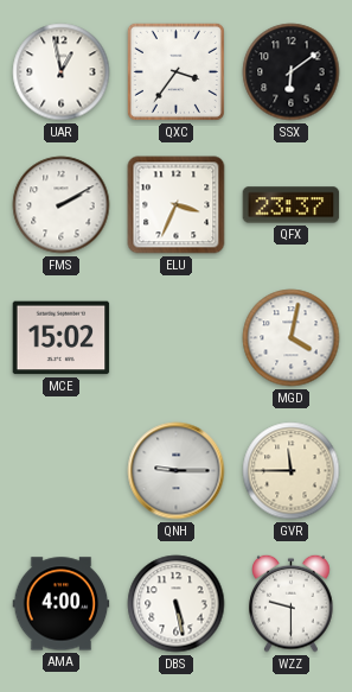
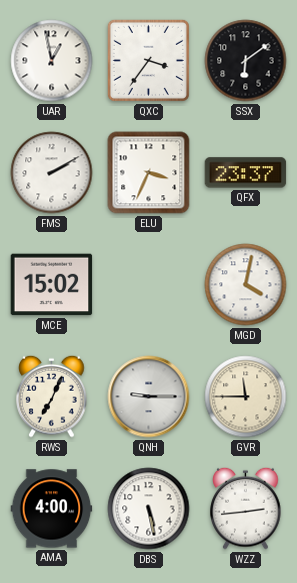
RWS: none -> 7:04 (52, 396)
WZZ: 9:30 -> 2:44 (246, 508)
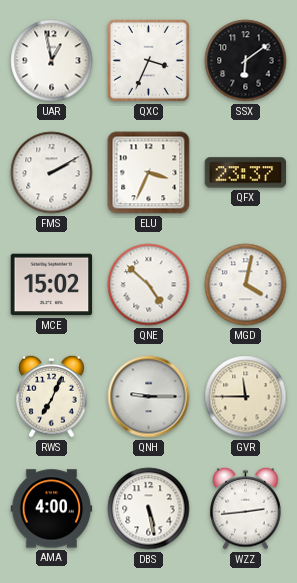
QXC: 3:36 -> 3:34 (148, 60)
QNE: none -> 4:52 (149, 285)
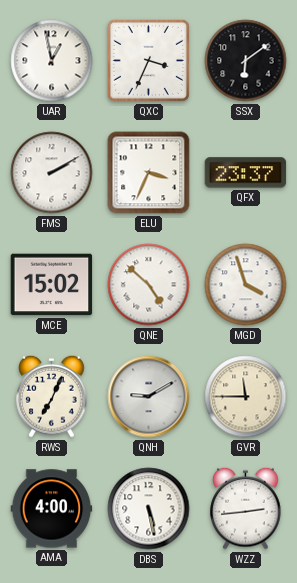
MGD: 4:02 -> 3:57 (246, 285)
QNH: 9:15 -> 9:10 (149, 397)
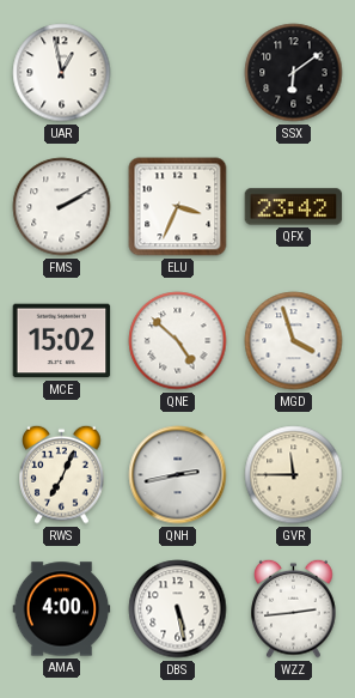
QXC: 3:34 -> none (148, 60)
QFX: 23:37 -> 23:42 (294, 207)
QNH: 9:10 -> 2:43 (178, 475)
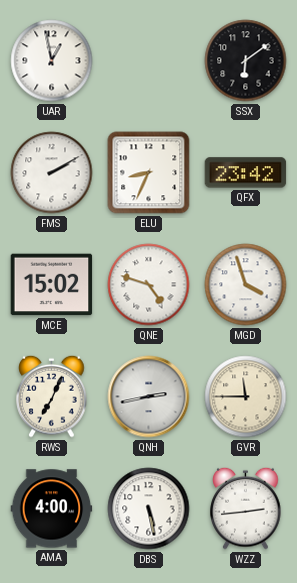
ELU: 3:34 -> 8:34 (149, 173)
QNE: 4:52 -> 4:48 (149, 285)
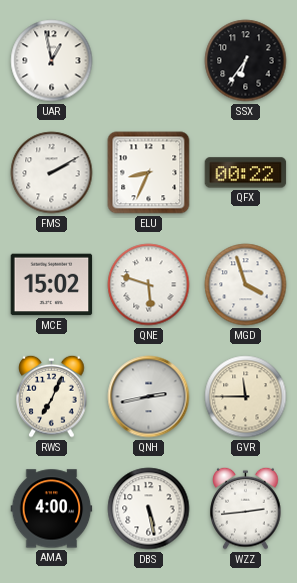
SSX: 6:09 -> 6:36 (246, 61)
QFX: 23:42 -> 00:22 (246, 173)
QNE: 4:48 -> 5:48 (149, 285)
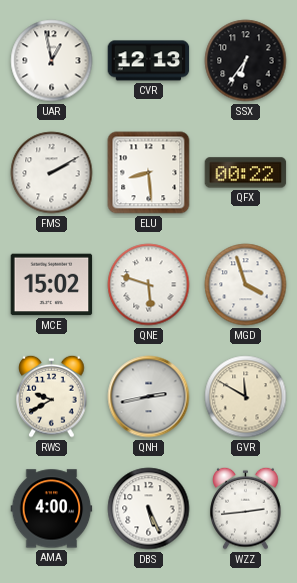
CVR: none -> 12:13 (149, 61)
ELU: 8:34 -> 8:29 (149, 173)
RWS: 7:04 -> 9:40 (52, 396)
GVR: 11:45 -> 11:50 (246, 397)
DBS: 5:28 -> 5:26 (149, 509)
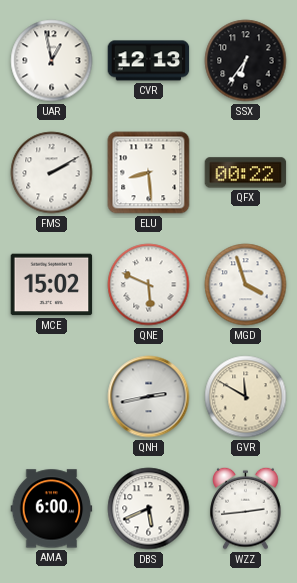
QNE: 5:48 -> 5:49 (149, 285)
RWS: 9:40 -> none (52, 396)
AMA: 4:00 -> 6:00 (52, 509)
DBS: 5:26 -> 5:41 (149, 509)
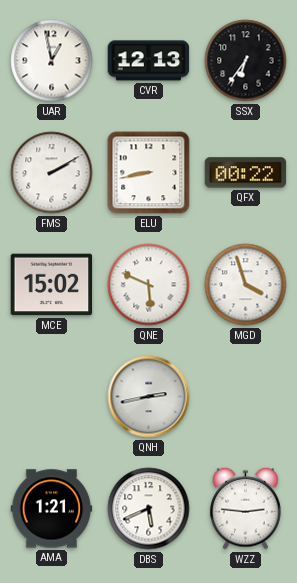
ELU: 8:29 -> 8:43 (149, 173)
GVR: 11:50 -> none (246, 397)
AMA: 6:00 -> 1:21 (52, 509)
WZZ: 2:44 -> 2:46 (246, 508)
